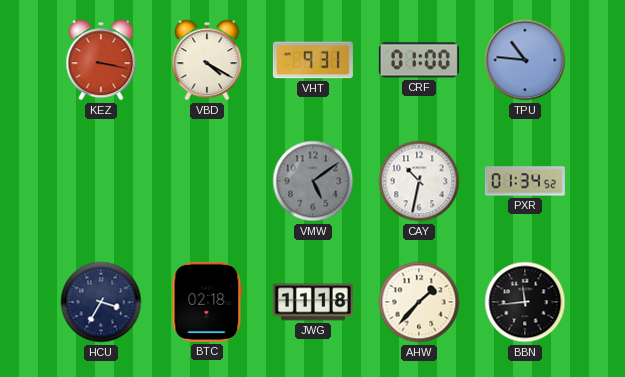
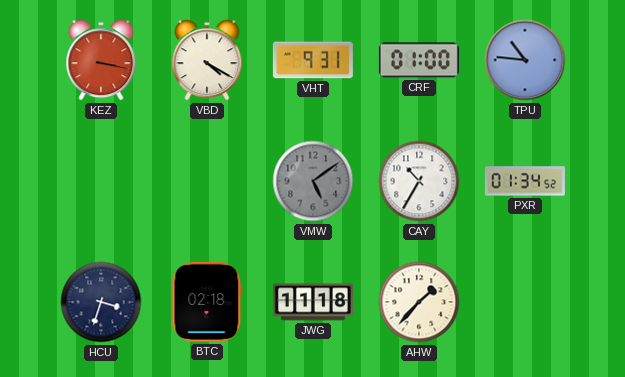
CAY: 10:32 -> 10:35 (419, 181)
HCU: 3:35 -> 3:33 (101, 302)
BBN: 11:44 -> none (525, 302)
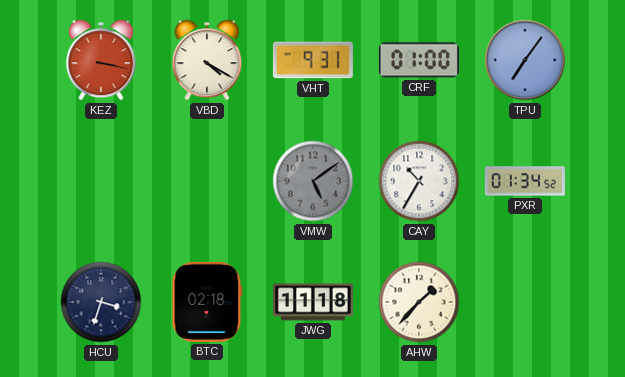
TPU: 10:46 -> 7:06 (525, 60)
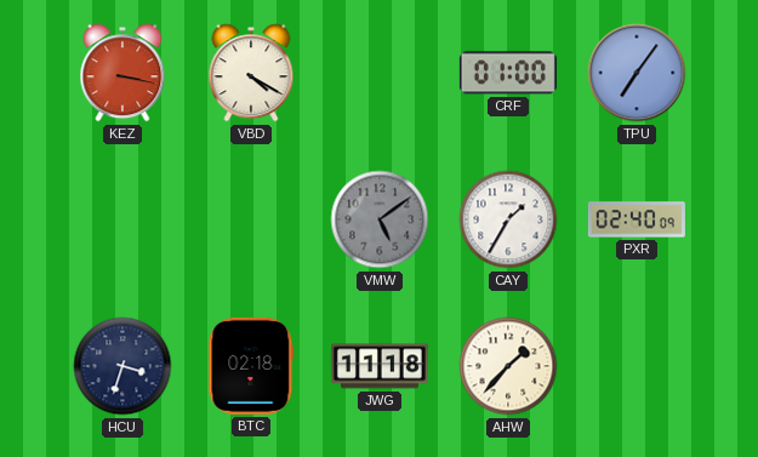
VHT: 9:31 -> none (313, 60)
CAY: 10:35 -> 1:35 (508, 219)
PXR: 01:34 -> 02:40 (637, 219)
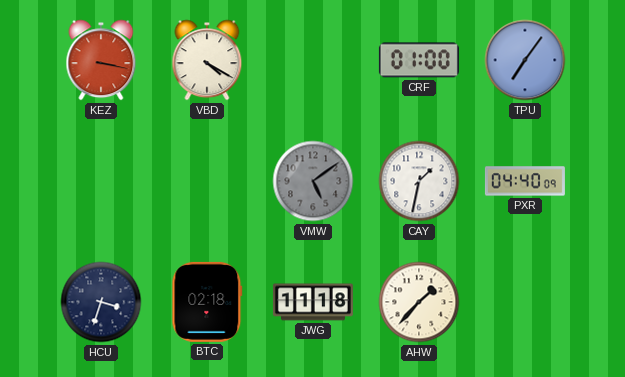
CAY: 1:35 -> 1:32 (419, 181)
PXR: 02:40 -> 04:40 (525, 181)
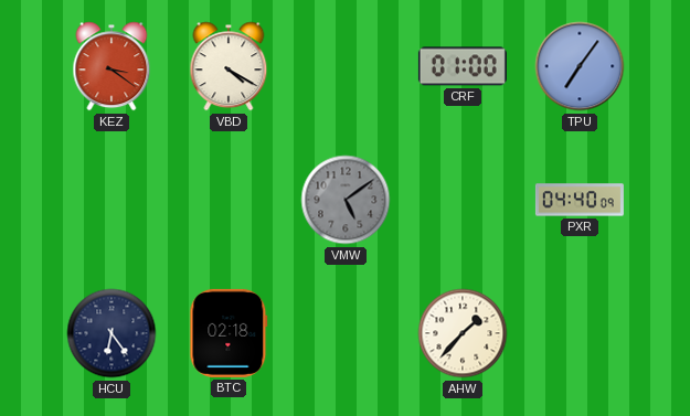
KEZ: 3:17 -> 3:21 (112, 66)
CAY: 1:32 -> none (419, 181)
HCU: 3:33 -> 6:24 (112, 333)
JWG: 11:18 -> none (313, 302)
